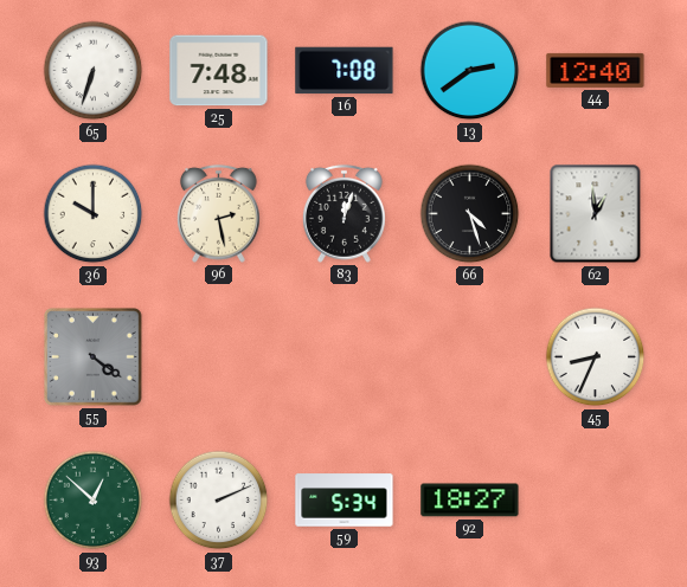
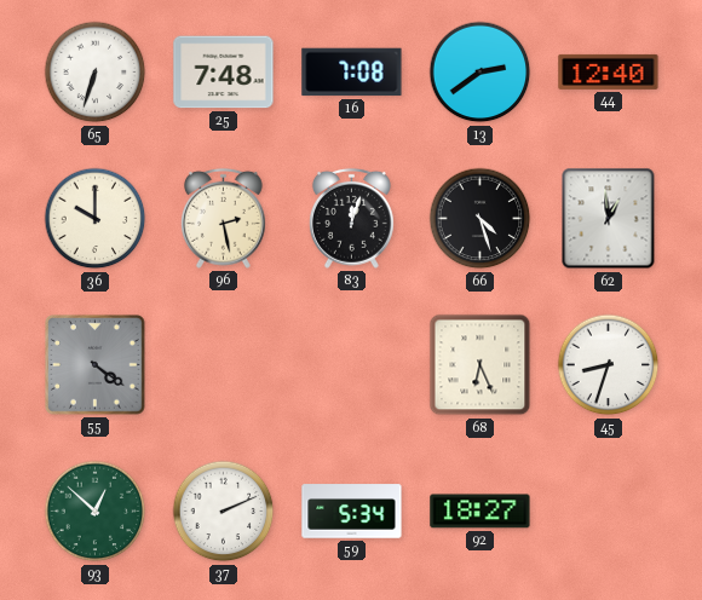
68: none -> 6:26 (481, 365)
45: 8:34 -> 8:33 (609, 365)
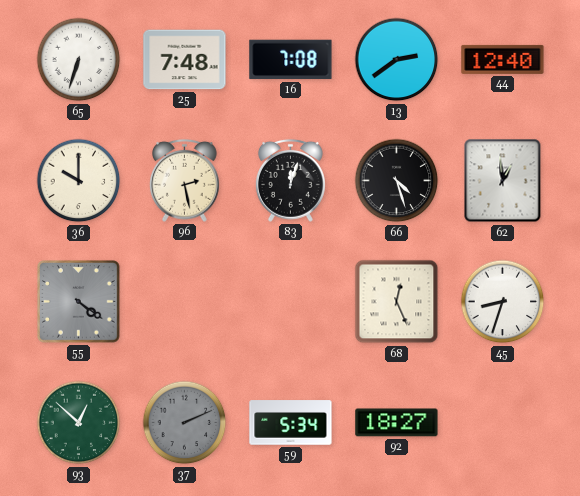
68: 6:26 -> 12:26 (397, 302)
37 dial: white -> grey (185, 423)
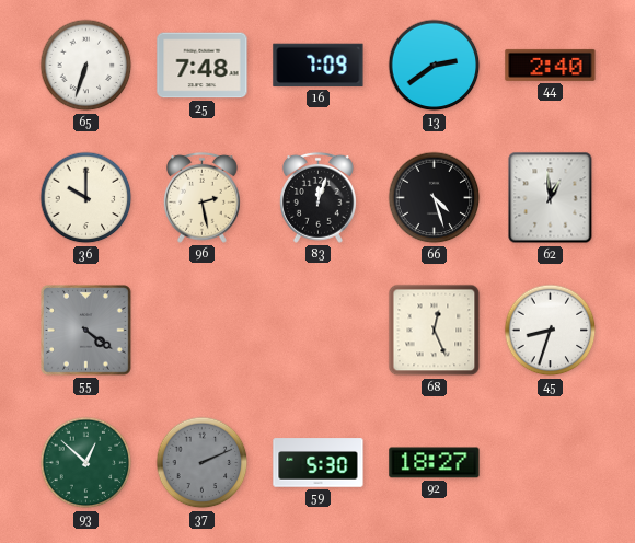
16: 7:08 -> 7:09 (319, 66)
44: 12:40 -> 2:40 (551, 65)
59: 5:34 -> 5:30 (319, 463)
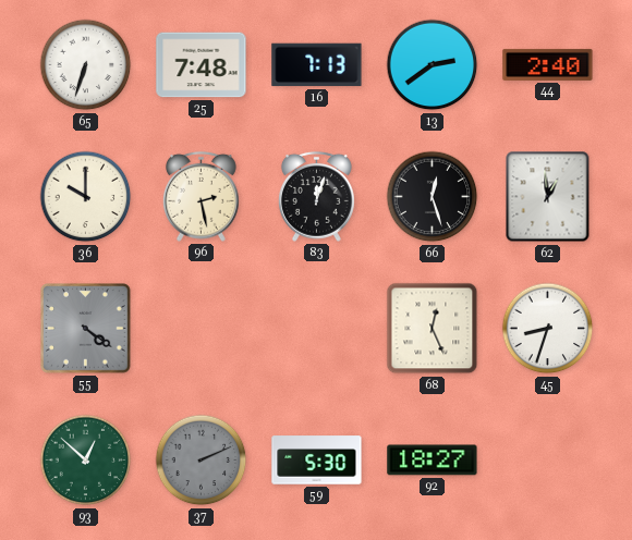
16: 7:09 -> 7:13 (317, 65)
66: 4:27 -> 12:27 (433, 197)
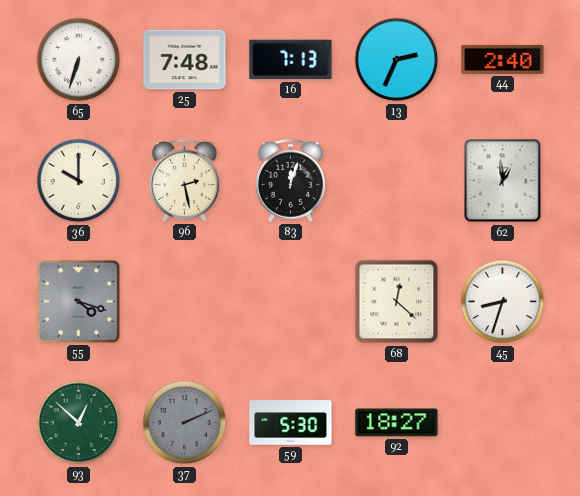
13: 2:39 -> 2:34 (397, 60)
66: 12:27 -> none (433, 197)
55: 4:21 -> 4:18 (79, 302)
68: 12:26 -> 12:22 (397, 302)
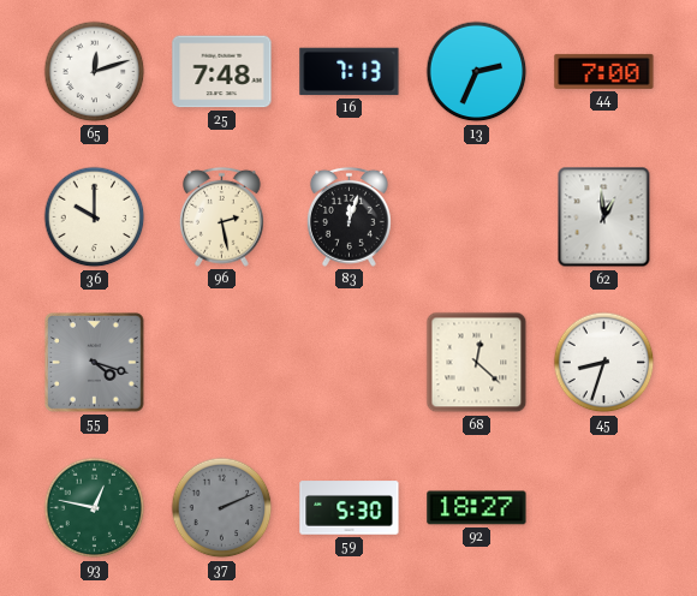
65: 6:33 -> 12:12 (95, 72)
44: 2:40 -> 7:00 (604, 71)
93: 12:52 -> 12:47 (95, 508)
